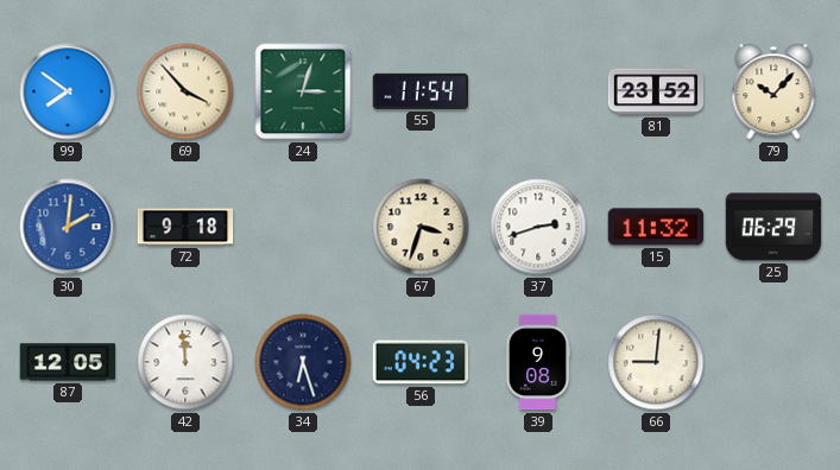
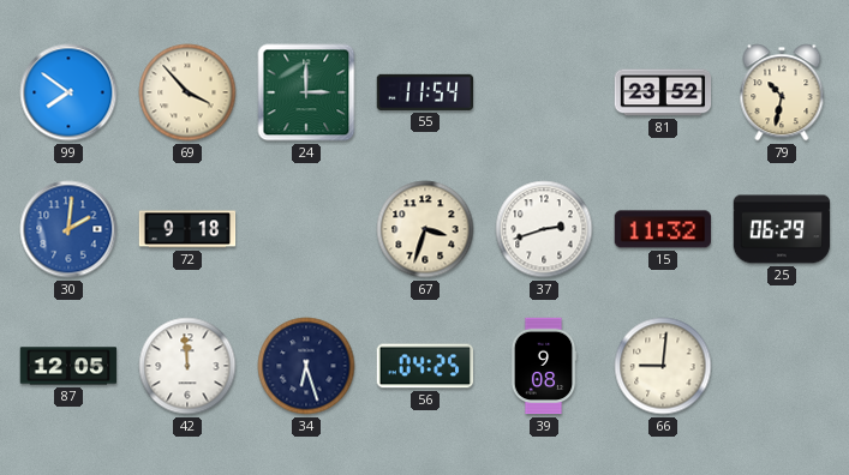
24: 3:03 -> 3:00 (306, 92)
79: 10:07 -> 10:32 (782, 92)
56: 04:23 -> 04:25 (425, 366)
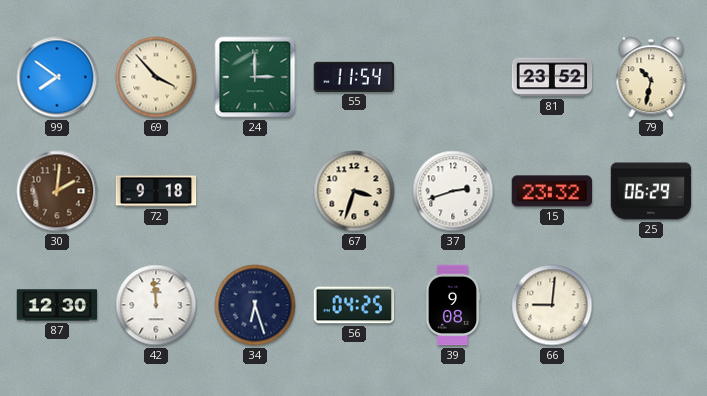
30 dial: blue -> brown (57, 191)
15: 11:32 -> 23:32 (552, 191)
87: 12:05 -> 12:30 (57, 305)
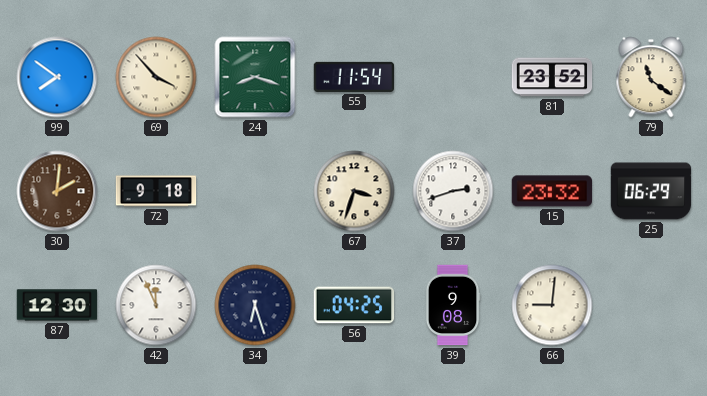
24: 3:00 -> 8:18 (255, 77)
79: 10:32 -> 11:21 (651, 77)
42: 11:59 -> 11:56 (156, 305)
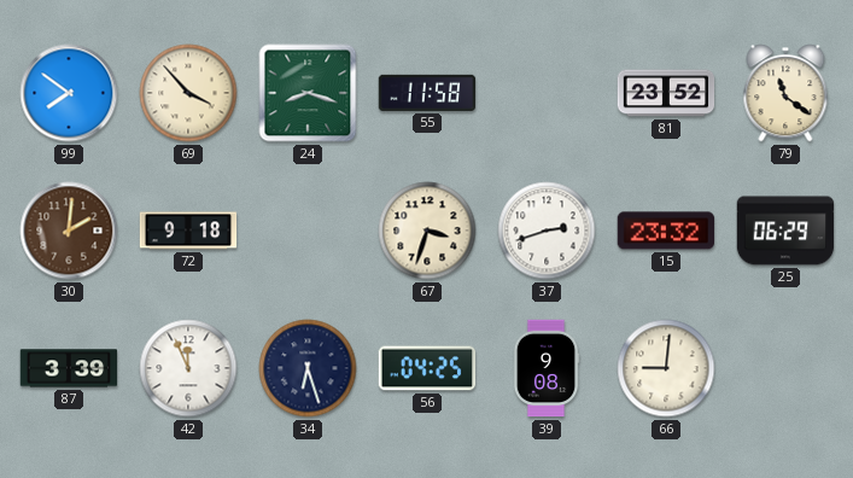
55: 11:54 -> 11:58 (427, 93)
87: 12:30 -> 3:39 (69, 368)
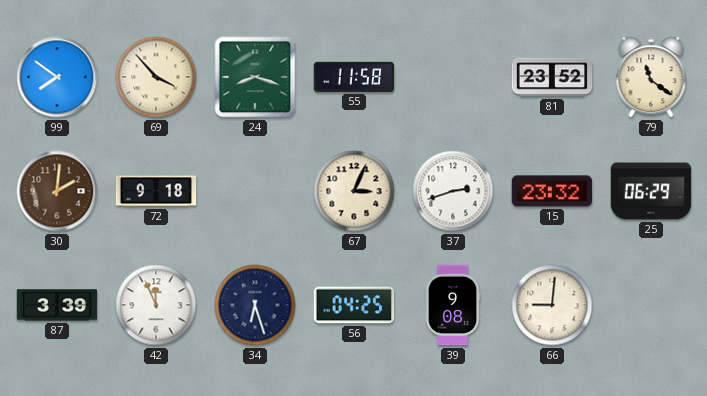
67: 3:33 -> 3:04 (354, 191)
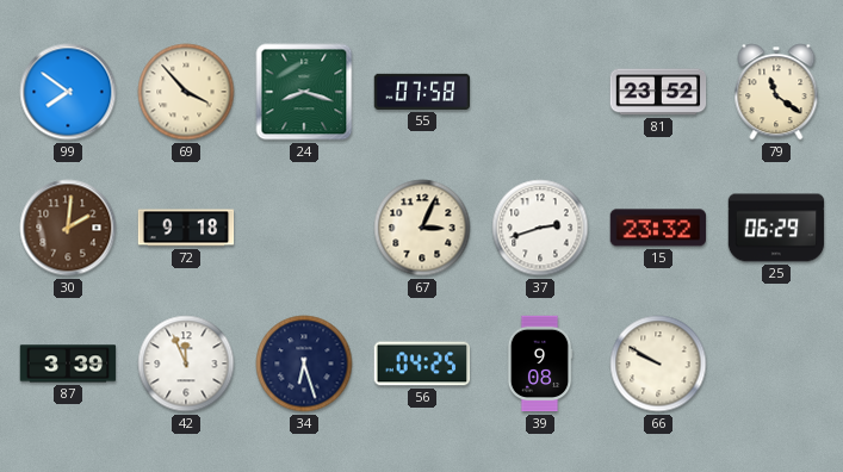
55: 11:58 -> 07:58 (422, 92)
66: 9:01 -> 9:50 (658, 364)
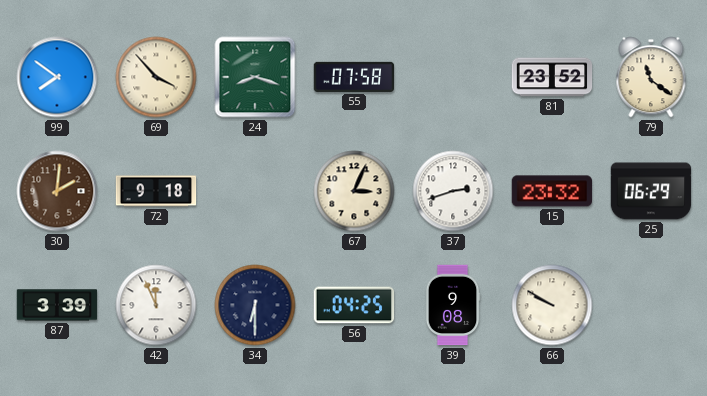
34: 6:27 -> 6:30 (255, 305)
